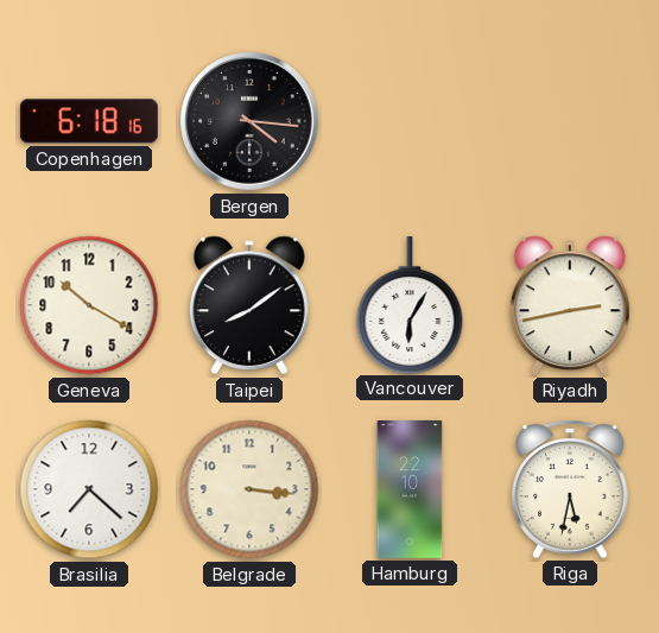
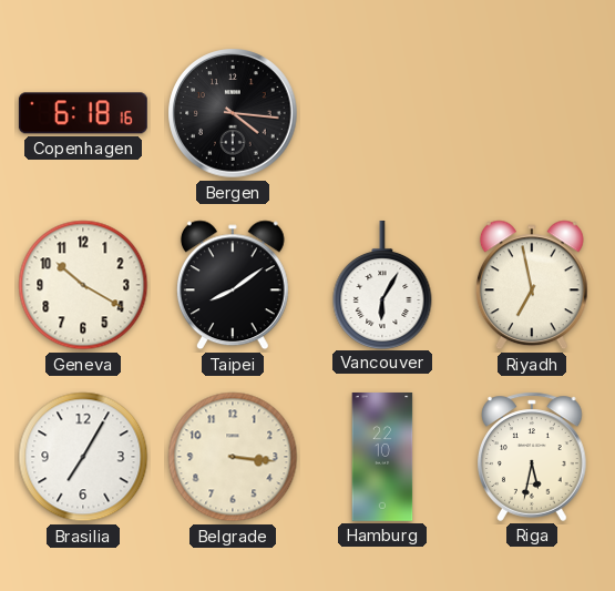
Riyadh: 2:43 -> 6:58 (532, 285)
Brasilia: 7:22 -> 7:05 (83, 457)
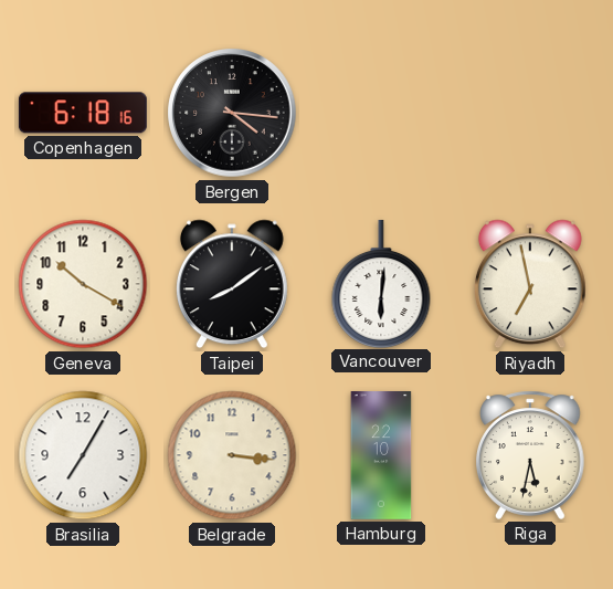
Vancouver: 6:05 -> 6:01 (381, 283)
